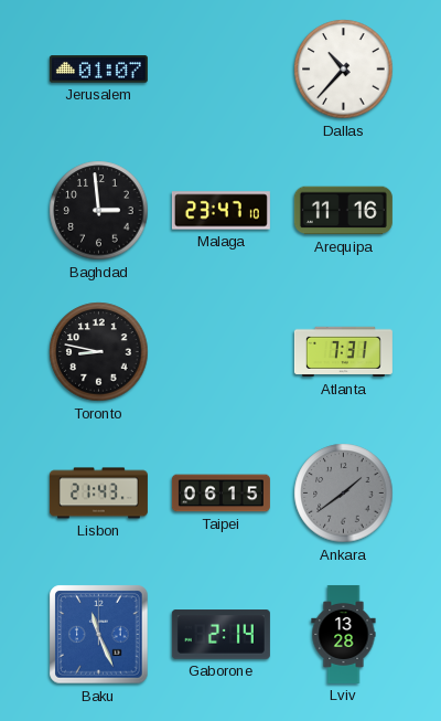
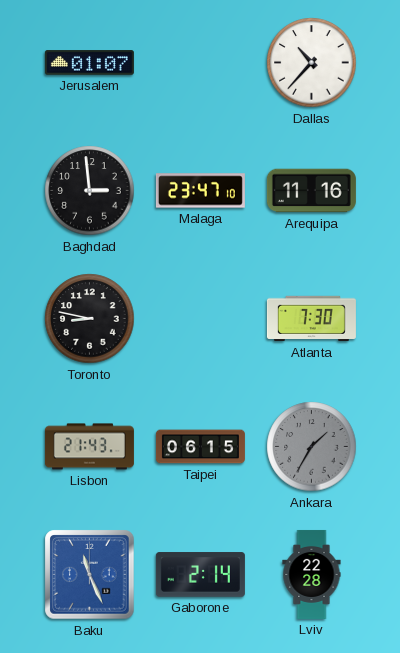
Atlanta: 7:31 -> 7:30 (311, 319)
Ankara: 1:39 -> 1:35 (312, 447)
Lviv: 13:28 -> 22:28 (312, 574)
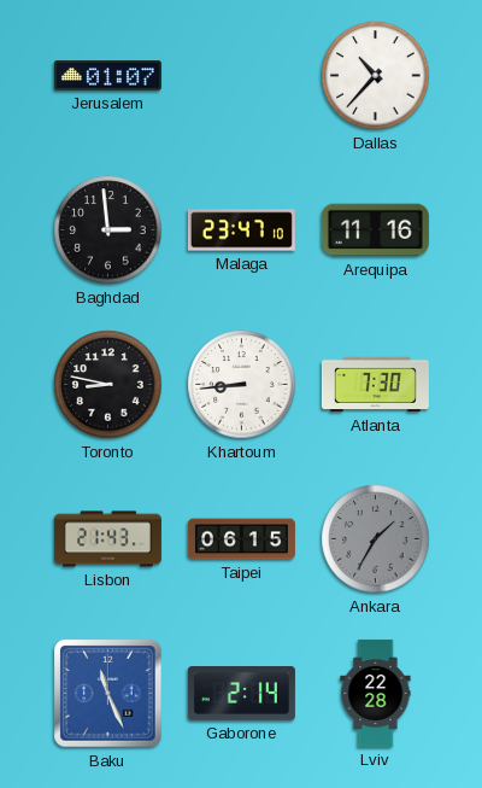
Khartoum: none -> 8:44 (242, 385)
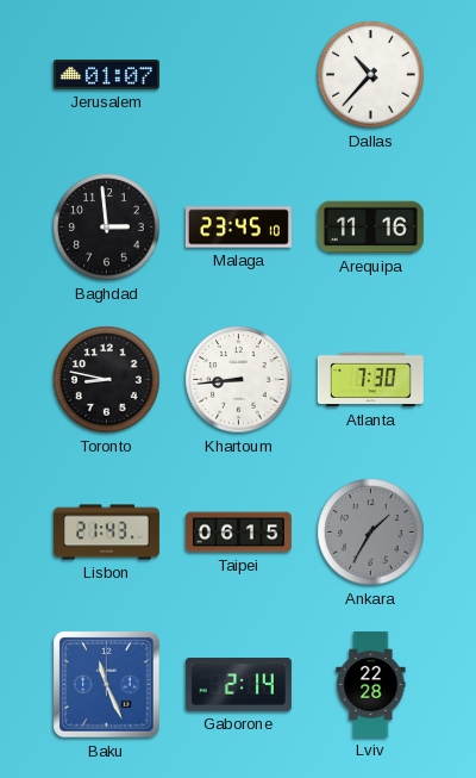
Malaga: 23:47 -> 23:45 (238, 228)
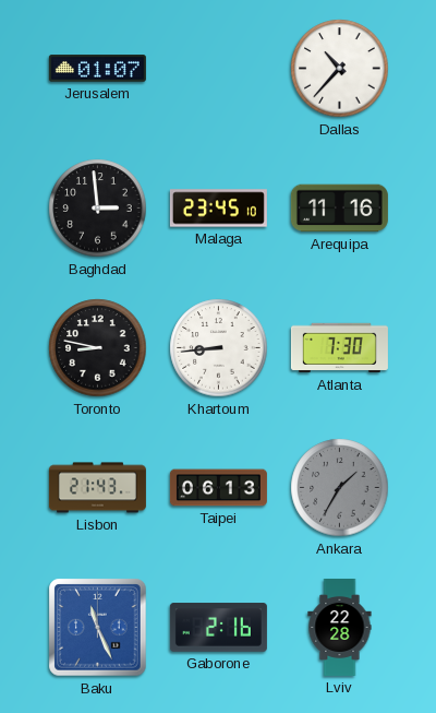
Taipei: 06:15 -> 06:13 (218, 488)
Gaborone: 2:14 -> 2:16 (218, 628)
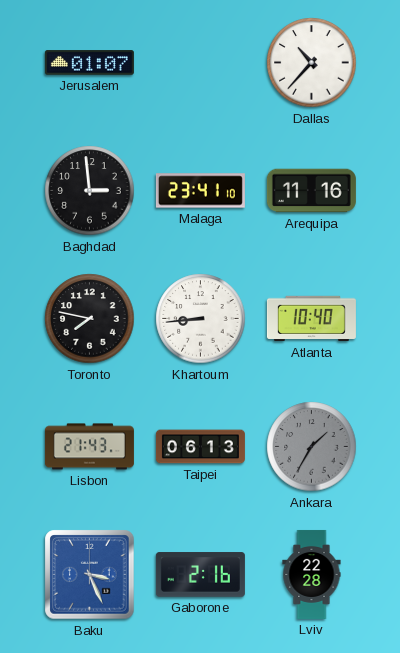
Malaga: 23:45 -> 23:41 (200, 191)
Toronto: 8:47 -> 7:47 (90, 319)
Atlanta: 7:30 -> 10:40 (311, 319)
Baku: 11:26 -> 3:26 (90, 575)
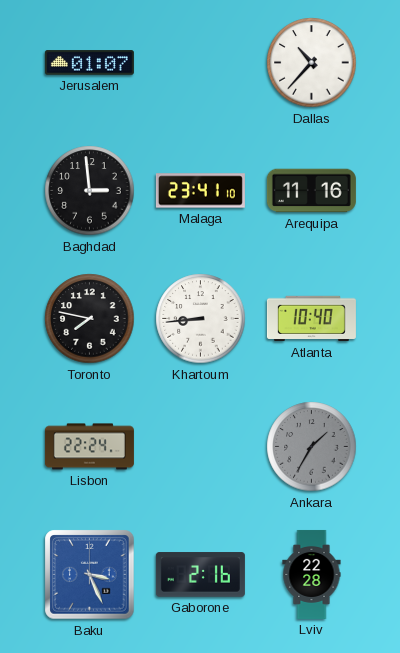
Lisbon: 21:43 -> 22:24 (89, 447)
Taipei: 06:13 -> none (200, 447)
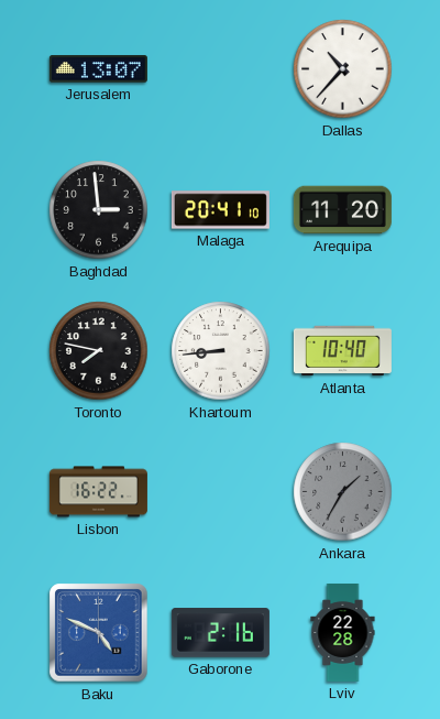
Jerusalem: 01:07 -> 13:07 (98, 69)
Malaga: 23:41 -> 20:41 (220, 210)
Arequipa: 11:16 -> 11:20 (342, 210)
Lisbon: 22:24 -> 16:22 (98, 492)
Baku: 3:26 -> 4:49 (99, 633)
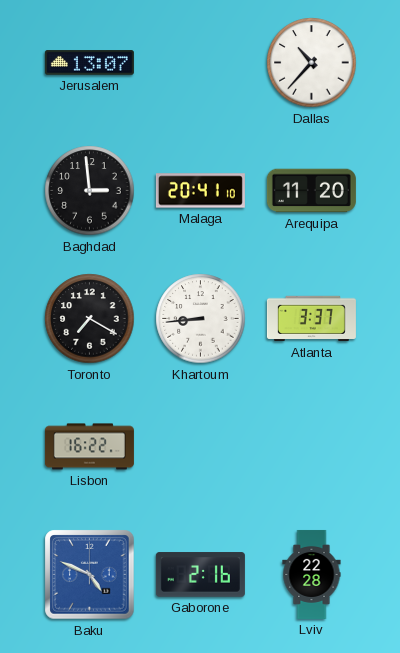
Toronto: 7:47 -> 7:20 (90, 319)
Atlanta: 10:40 -> 3:37 (311, 319)
Ankara: 1:35 -> none (343, 492)
